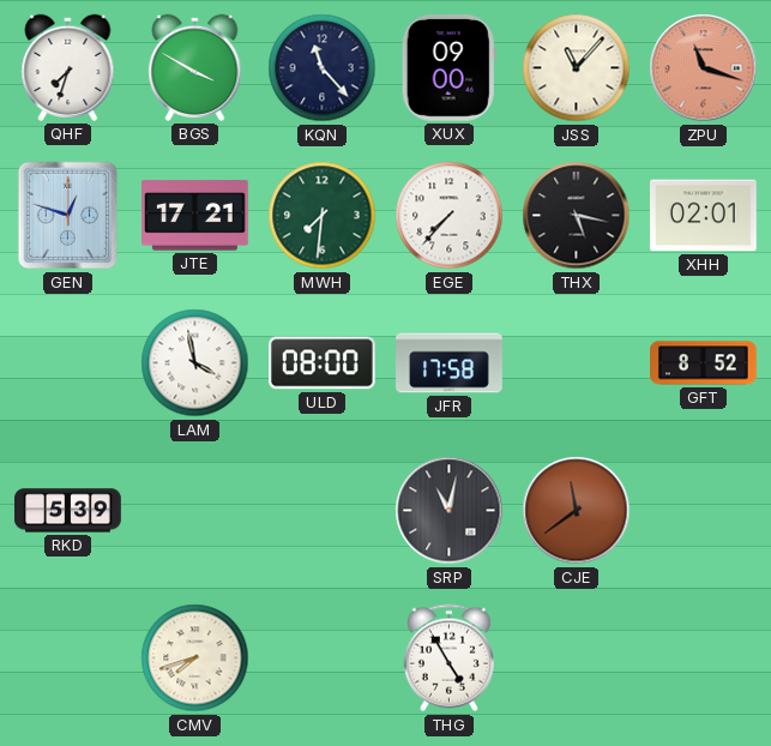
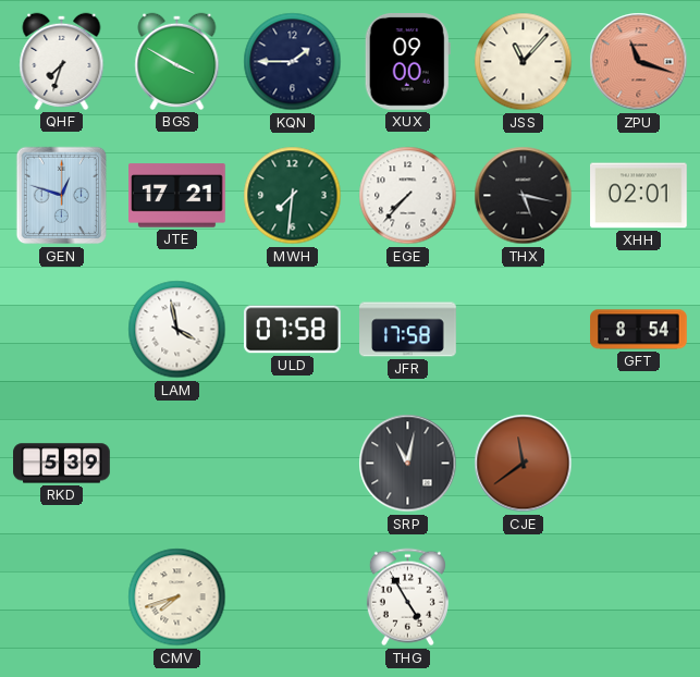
KQN: 11:23 -> 1:45 (293, 62)
ULD: 08:00 -> 07:58 (293, 330)
GFT: 8:52 -> 8:54 (639, 330)
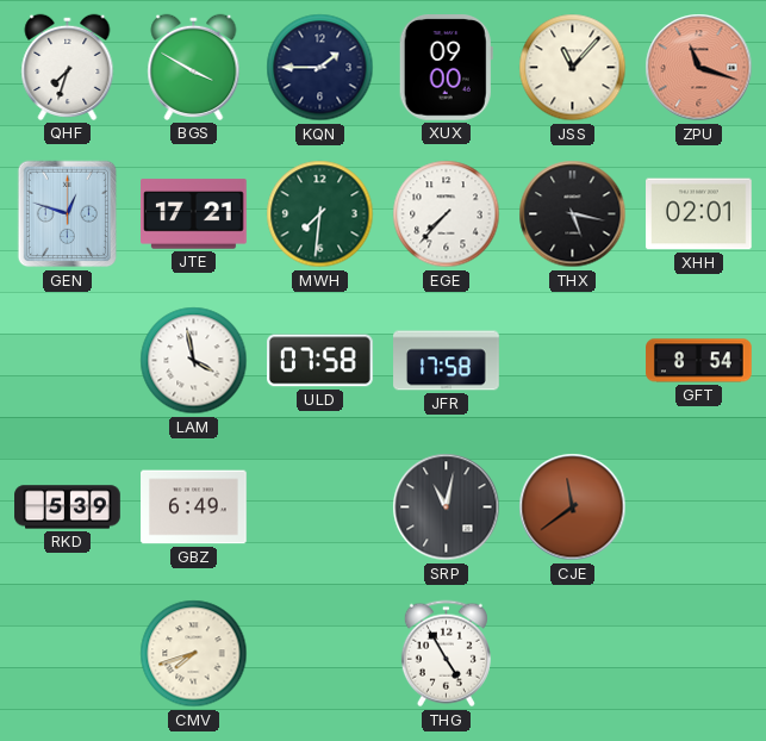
GBZ: none -> 6:49 (194, 508)
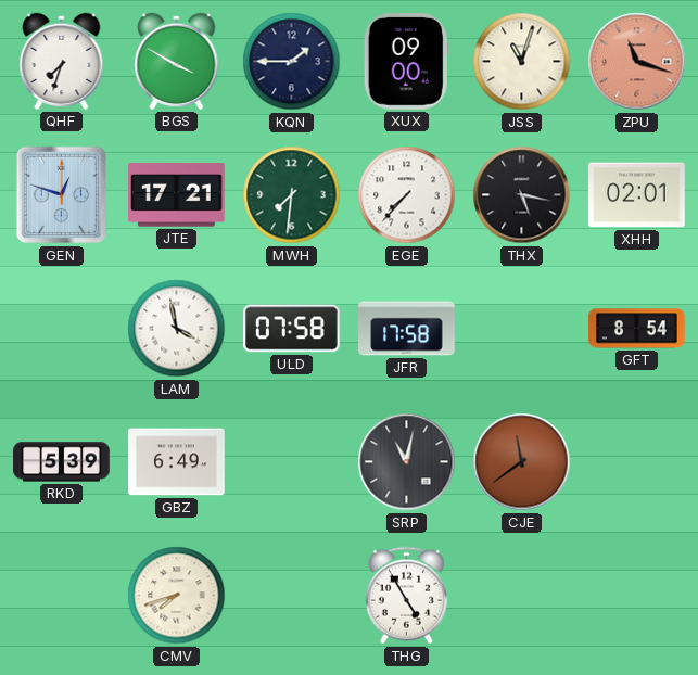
JSS: 11:07 -> 11:03 (522, 62)
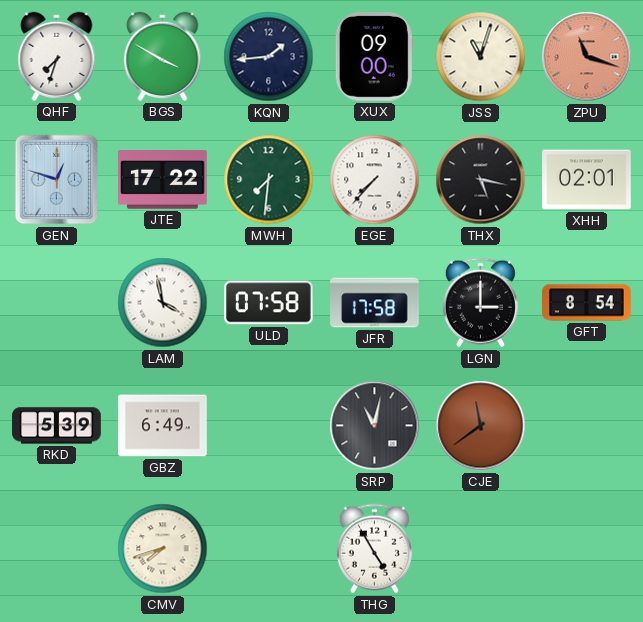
KQN: 1:45 -> 1:44 (269, 57)
JTE: 17:21 -> 17:22 (163, 180)
LGN: none -> 3:00 (480, 303)
